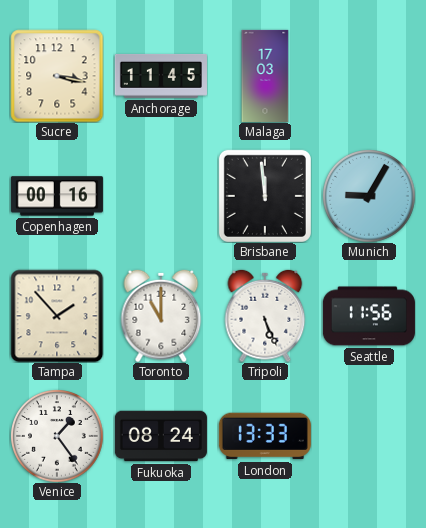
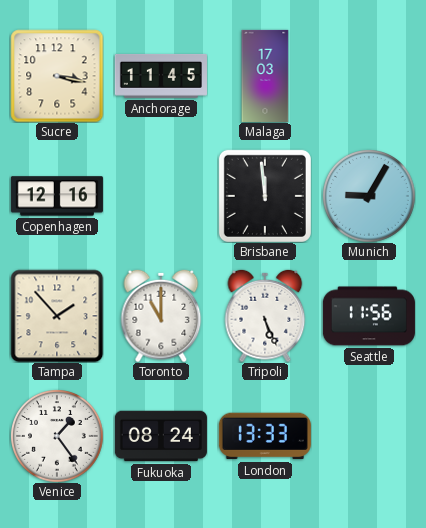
Copenhagen: 00:16 -> 12:16 (57, 196)
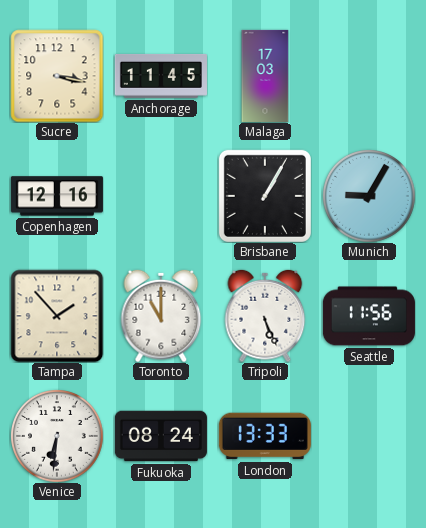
Brisbane: 11:59 -> 1:05 (265, 196)
Venice: 1:24 -> 6:31 (57, 436)
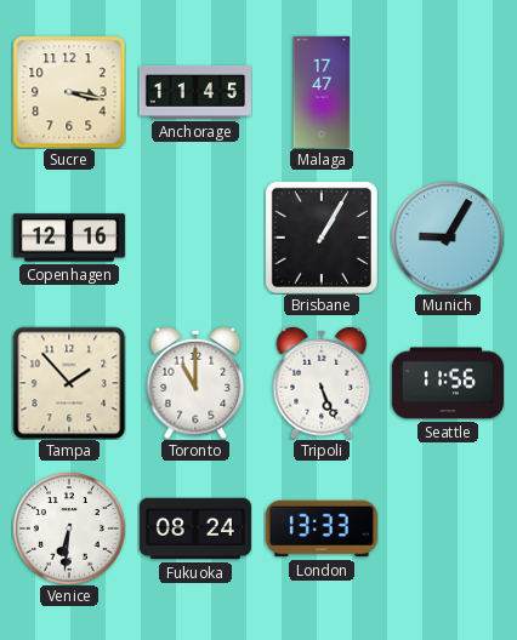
Malaga: 17:03 -> 17:47 (322, 92)
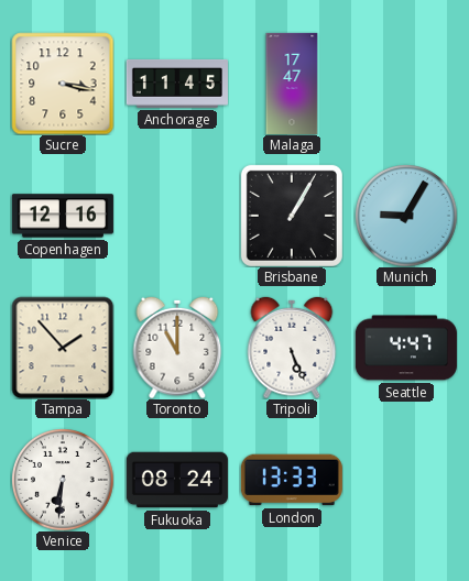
Seattle: 11:56 -> 4:47 (406, 348)
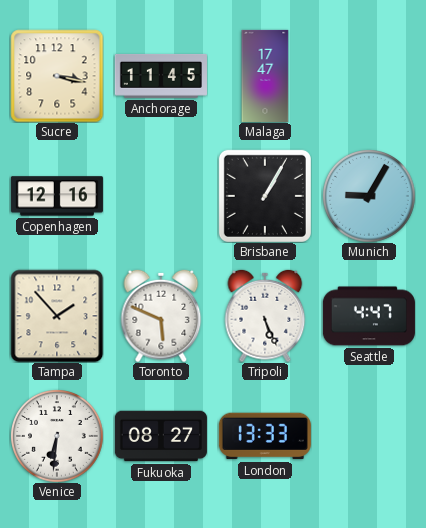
Toronto: 11:00 -> 5:49 (161, 316)
Fukuoka: 08:24 -> 08:27 (161, 436)
